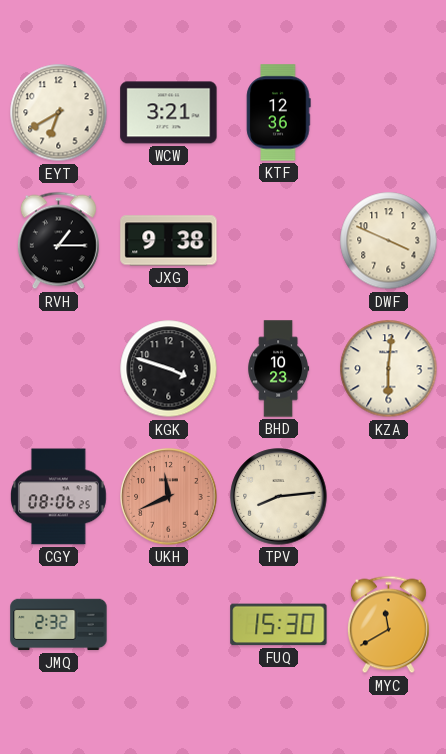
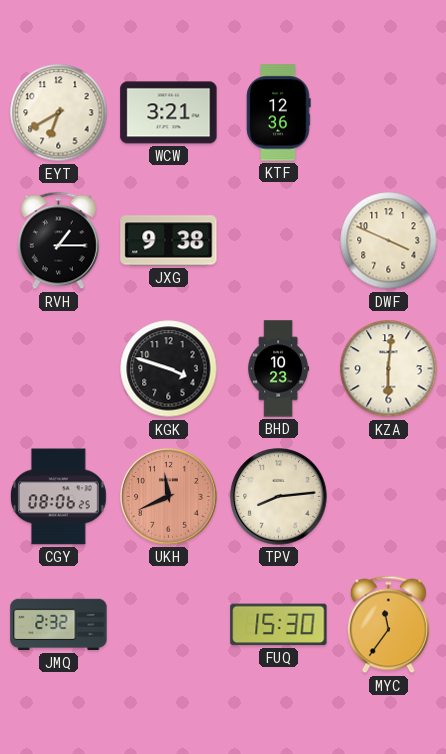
MYC: 11:40 -> 11:36 (388, 625)
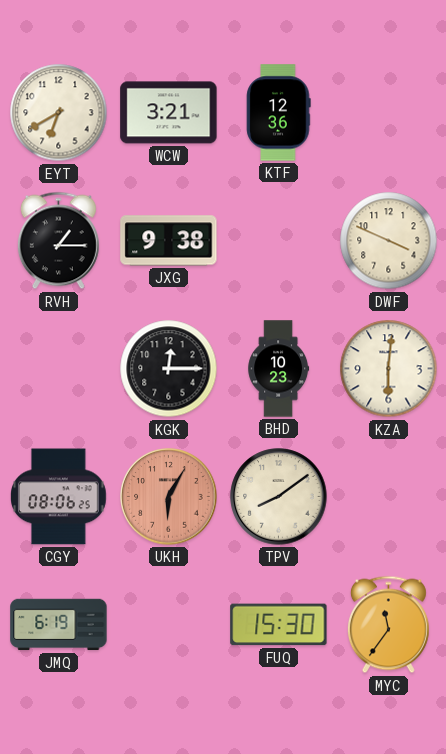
KGK: 3:48 -> 12:15 (169, 369)
UKH: 11:41 -> 6:05 (169, 497)
TPV: 8:14 -> 8:09 (279, 497)
JMQ: 2:32 -> 6:19 (59, 625)
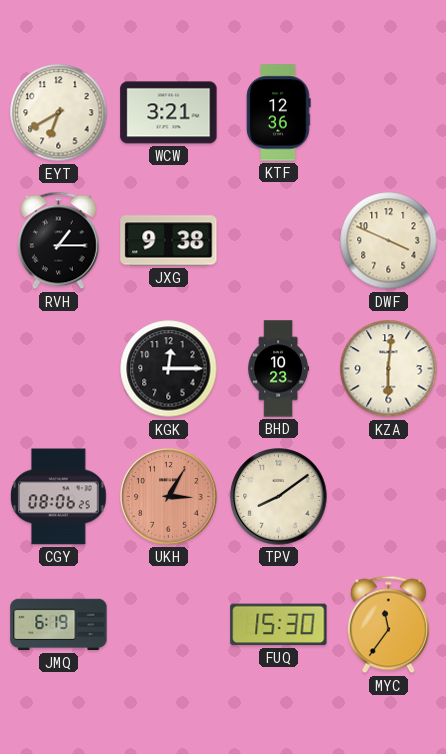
UKH: 6:05 -> 3:05 (169, 497)
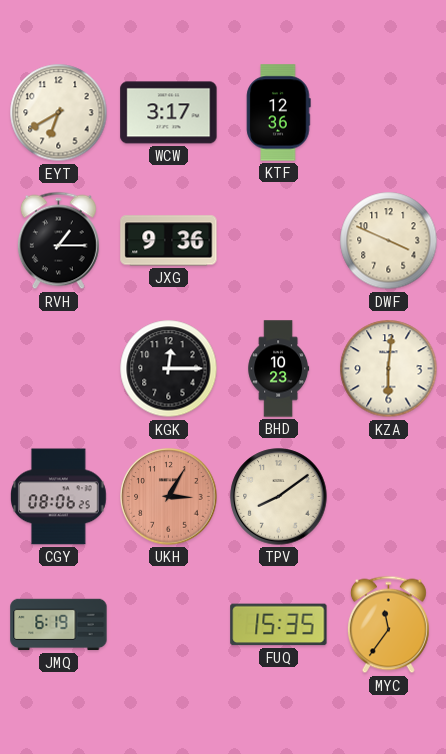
WCW: 3:21 -> 3:17 (169, 113)
JXG: 9:38 -> 9:36 (169, 241)
FUQ: 15:30 -> 15:35 (279, 625)
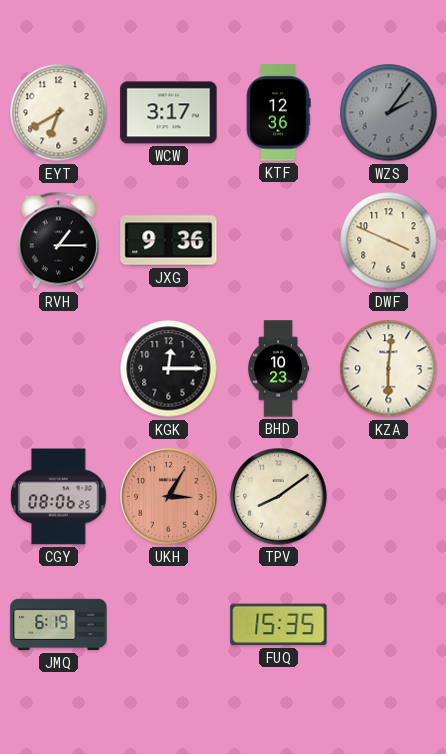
WZS: none -> 2:06 (389, 113)
MYC: 11:36 -> none (388, 625)
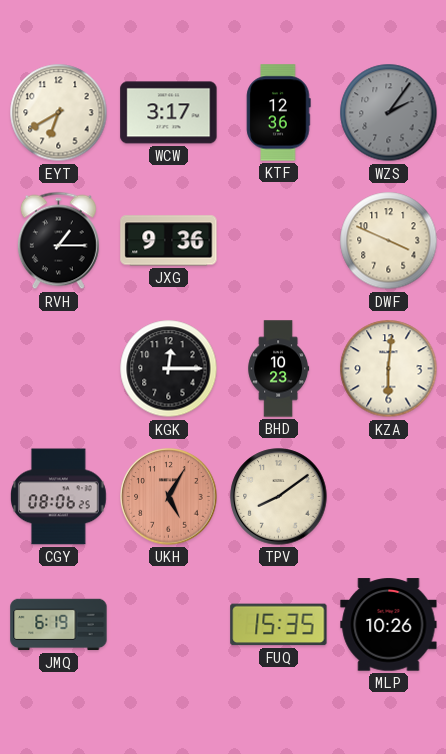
UKH: 3:05 -> 5:05 (169, 497)
MLP: none -> 10:26 (389, 625)
